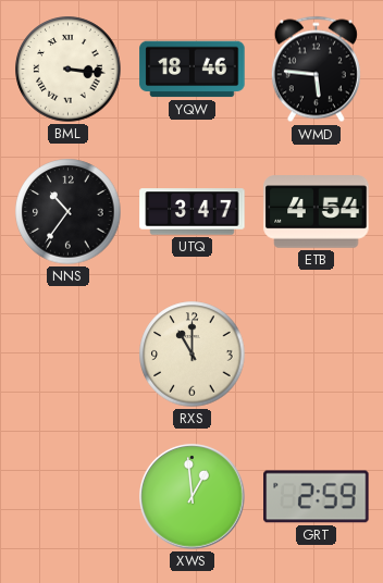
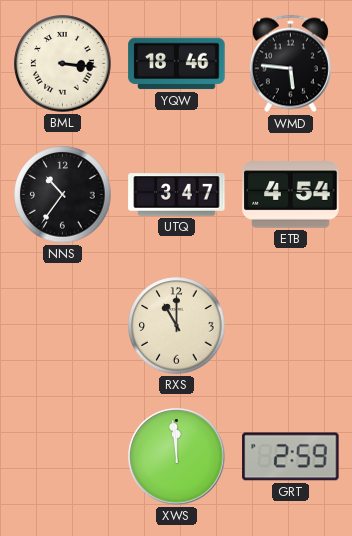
XWS: 12:59 -> 11:59 (177, 457)
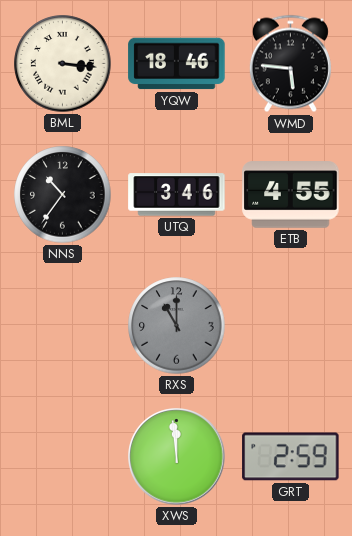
UTQ: 3:47 -> 3:46 (177, 195)
ETB: 4:54 -> 4:55 (291, 195)
RXS dial: cream -> grey (177, 326)
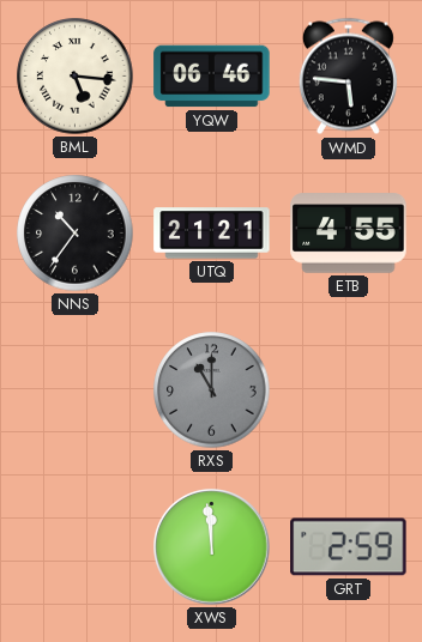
BML: 3:16 -> 5:16 (76, 77)
YQW: 18:46 -> 06:46 (212, 77)
UTQ: 3:46 -> 21:21 (212, 234)
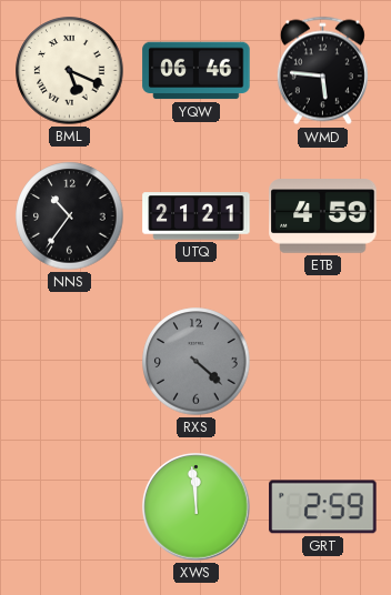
BML: 5:16 -> 5:19 (70, 71)
ETB: 4:55 -> 4:59 (323, 216)
RXS: 11:00 -> 4:22 (197, 362)
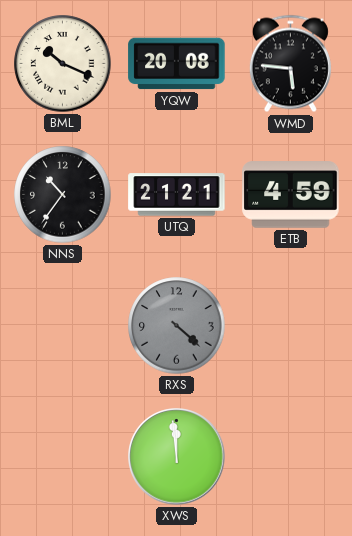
BML: 5:19 -> 10:19 (63, 64)
YQW: 06:46 -> 20:08 (177, 64)
GRT: 2:59 -> none (323, 507)
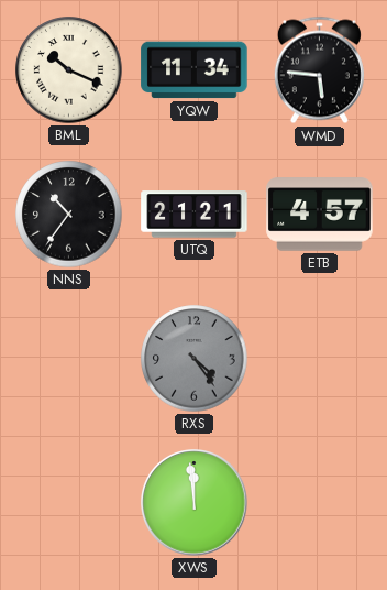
YQW: 20:08 -> 11:34 (195, 70)
ETB: 4:59 -> 4:57 (320, 215)
RXS: 4:22 -> 4:24 (195, 359)
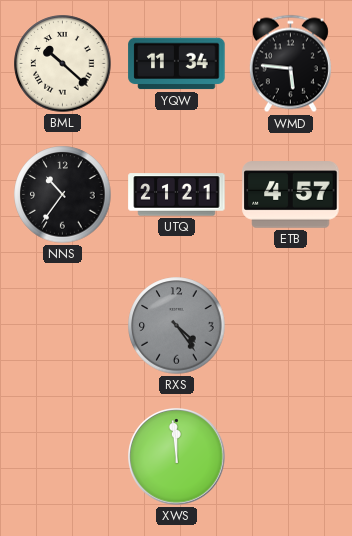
BML: 10:19 -> 10:22 (63, 64)
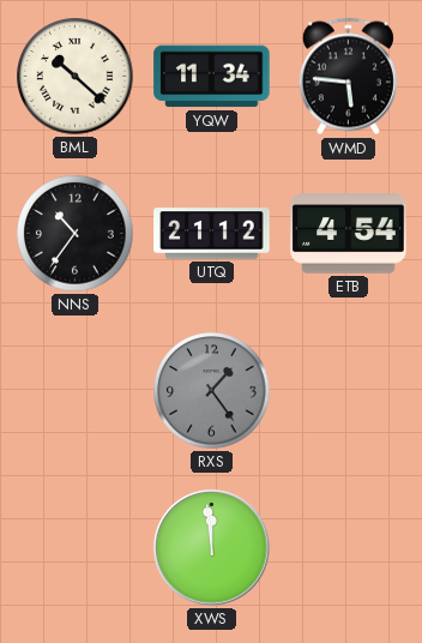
UTQ: 21:21 -> 21:12 (212, 234)
ETB: 4:57 -> 4:54 (349, 234)
RXS: 4:24 -> 1:24 (212, 391)
